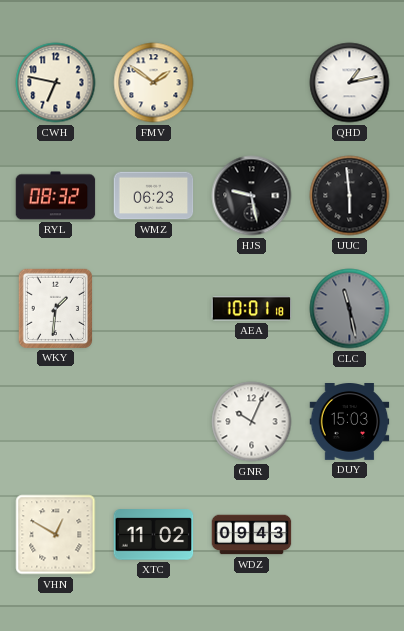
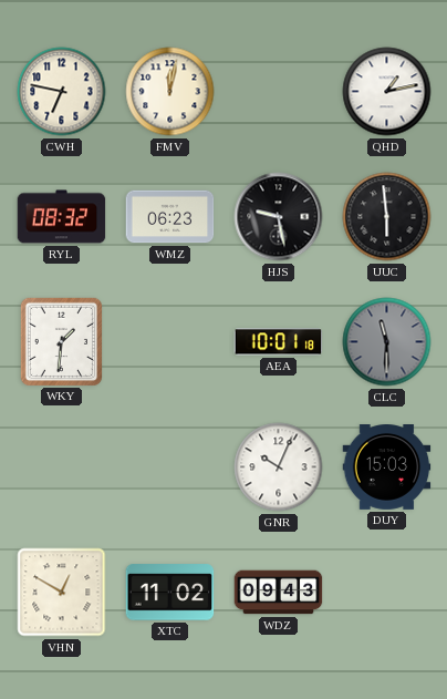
FMV: 1:51 -> 12:02 (170, 92)
CLC: 11:28 -> 11:30 (387, 342)
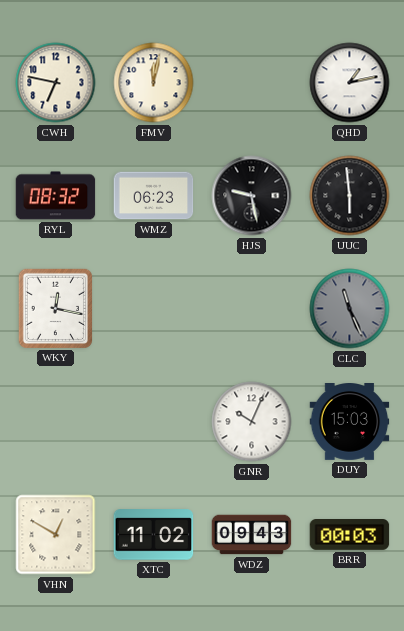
WKY: 1:31 -> 12:17 (55, 308)
AEA: 10:01 -> none (279, 342)
CLC: 11:30 -> 11:26 (350, 309)
BRR: none -> 00:03 (350, 535)
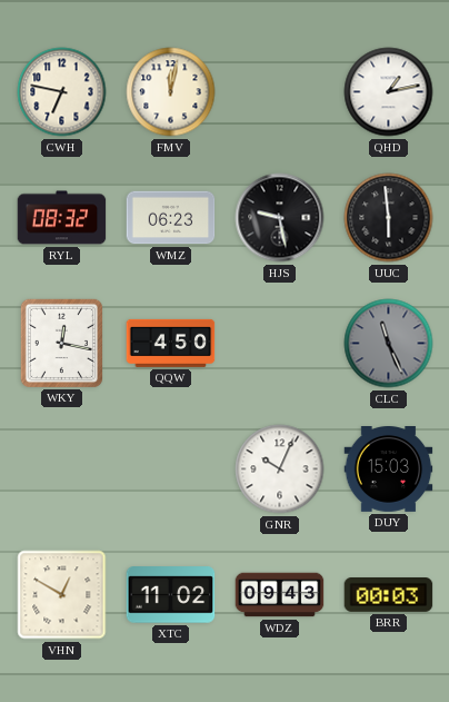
QQW: none -> 4:50 (171, 343)
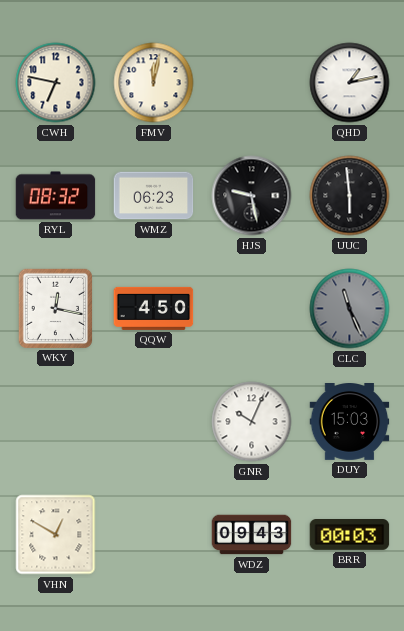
XTC: 11:02 -> none (171, 595)
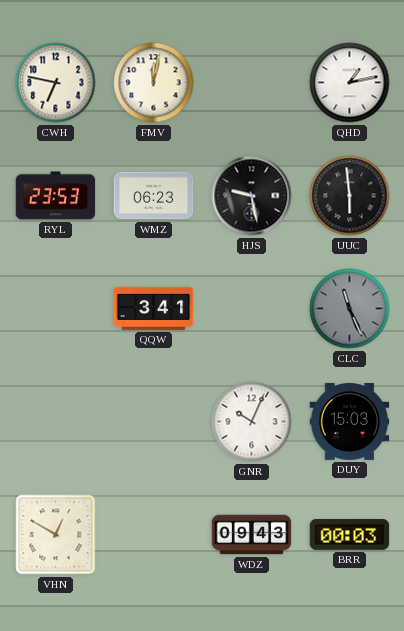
RYL: 08:32 -> 23:53 (56, 196)
WKY: 12:17 -> none (55, 308)
QQW: 4:50 -> 3:41 (154, 308)
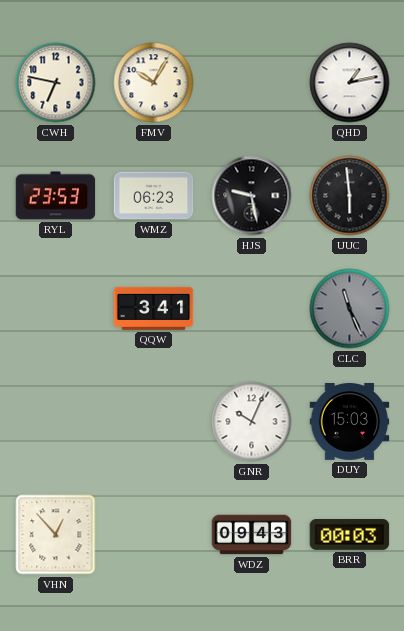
FMV: 12:02 -> 10:05 (154, 83)
VHN: 12:50 -> 12:53 (56, 535)
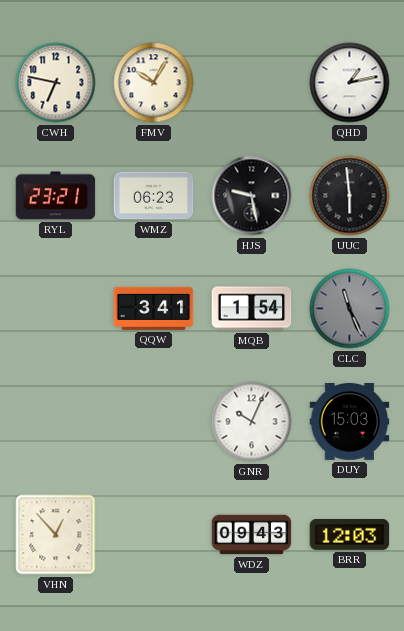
RYL: 23:53 -> 23:21 (56, 196)
MQB: none -> 1:54 (252, 309)
BRR: 00:03 -> 12:03 (350, 535)
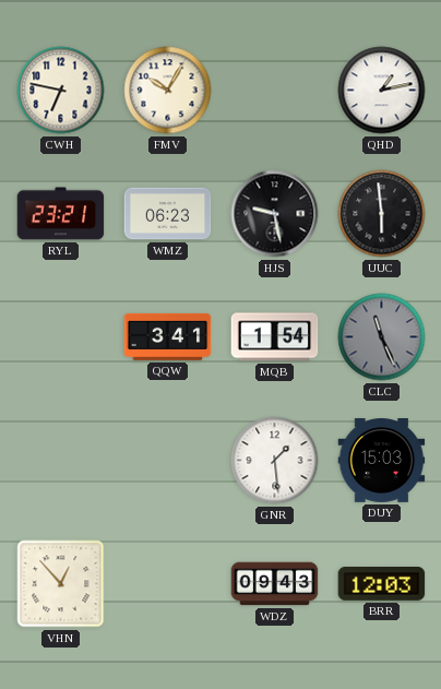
GNR: 10:04 -> 1:29 (275, 461)
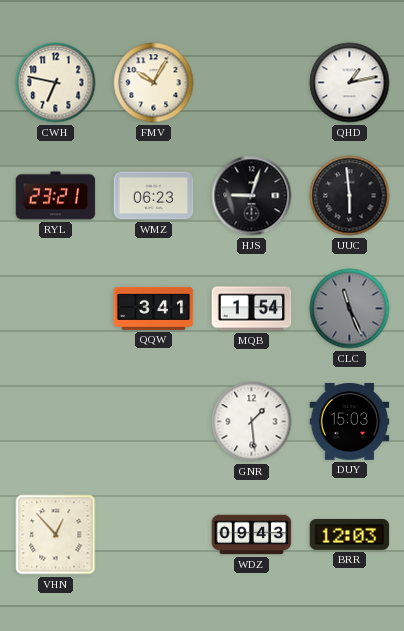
HJS: 9:28 -> 9:03 (252, 196)
